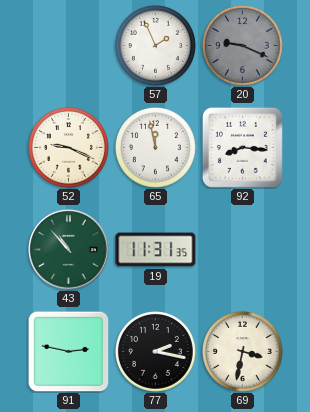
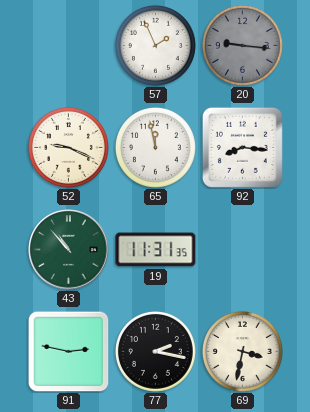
20: 9:19 -> 9:16 (242, 45)
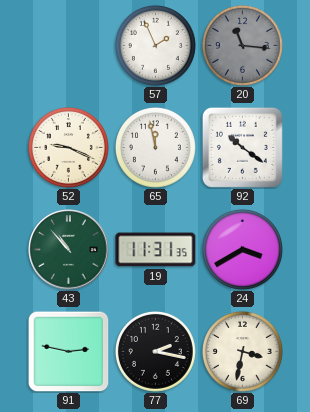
20: 9:16 -> 11:16 (242, 45)
92: 8:16 -> 10:21 (242, 147)
24: none -> 3:40 (242, 249)
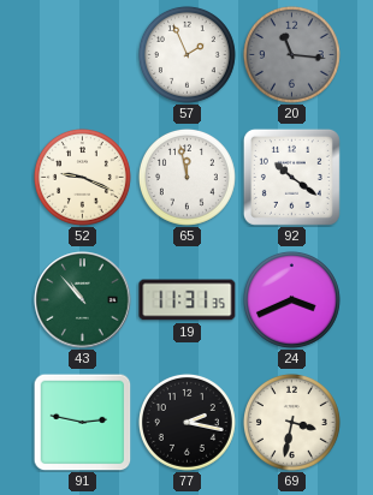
24: 3:40 -> 3:41 (291, 299)
